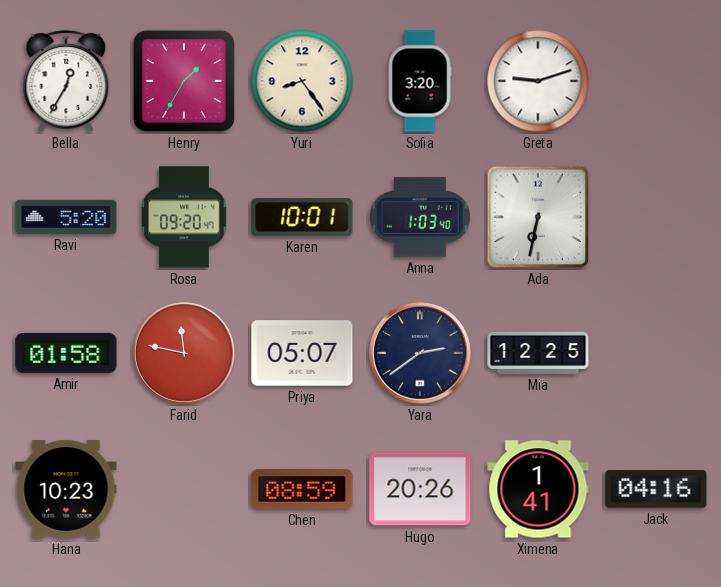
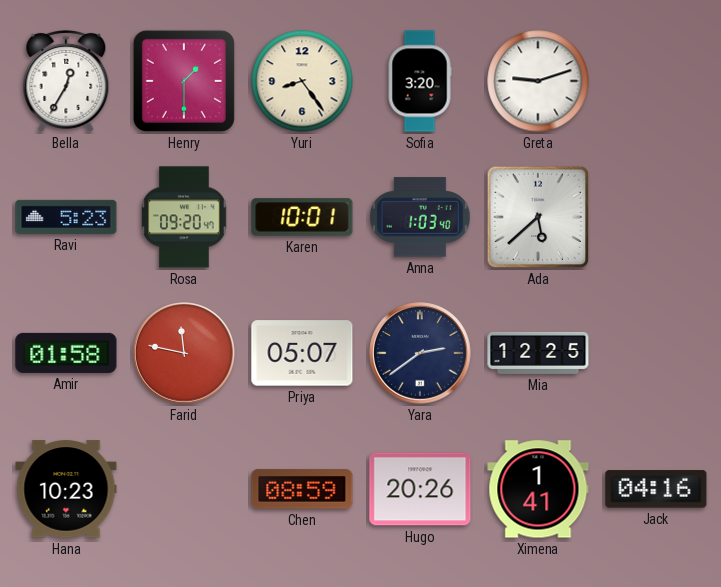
Henry: 1:35 -> 1:30 (184, 81)
Ravi: 5:20 -> 5:23 (66, 217)
Ada: 6:32 -> 5:38 (538, 217)
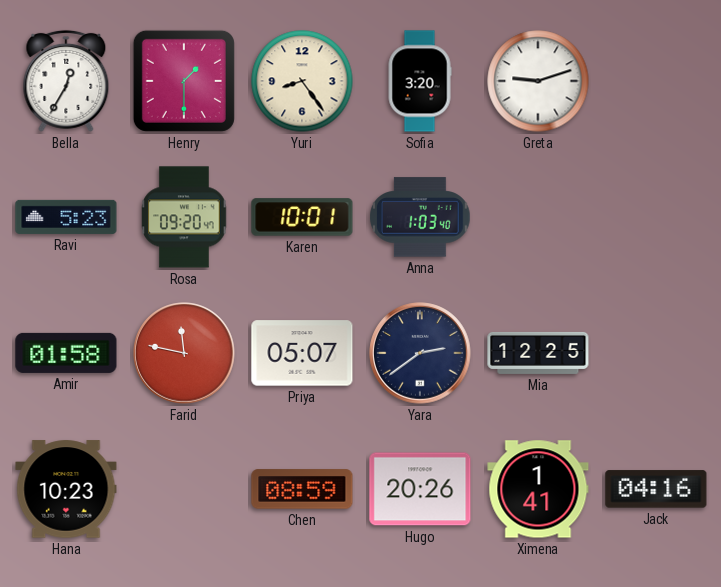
Ada: 5:38 -> none (538, 217)
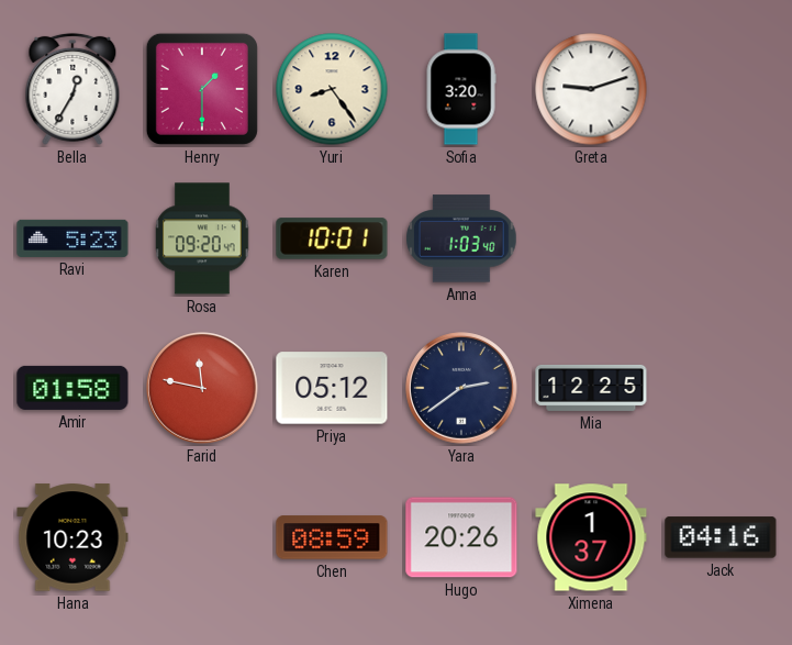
Priya: 05:07 -> 05:12 (332, 388)
Ximena: 1:41 -> 1:37 (591, 537)
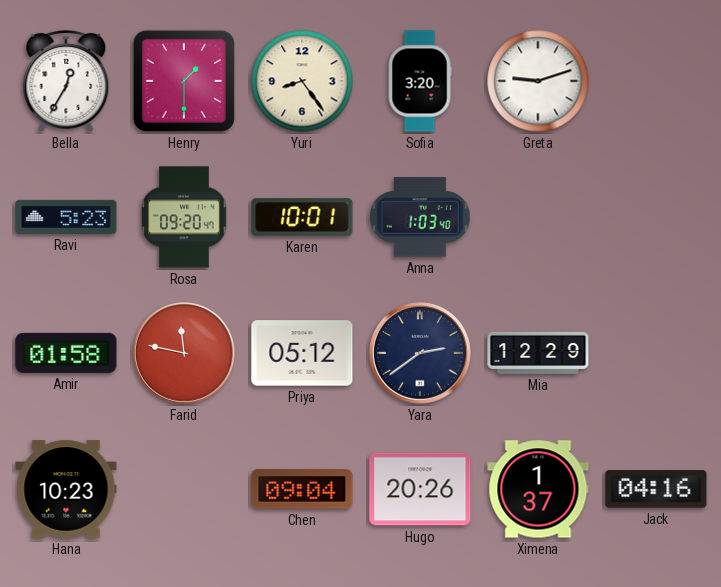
Mia: 12:25 -> 12:29 (538, 353)
Chen: 08:59 -> 09:04 (302, 489)
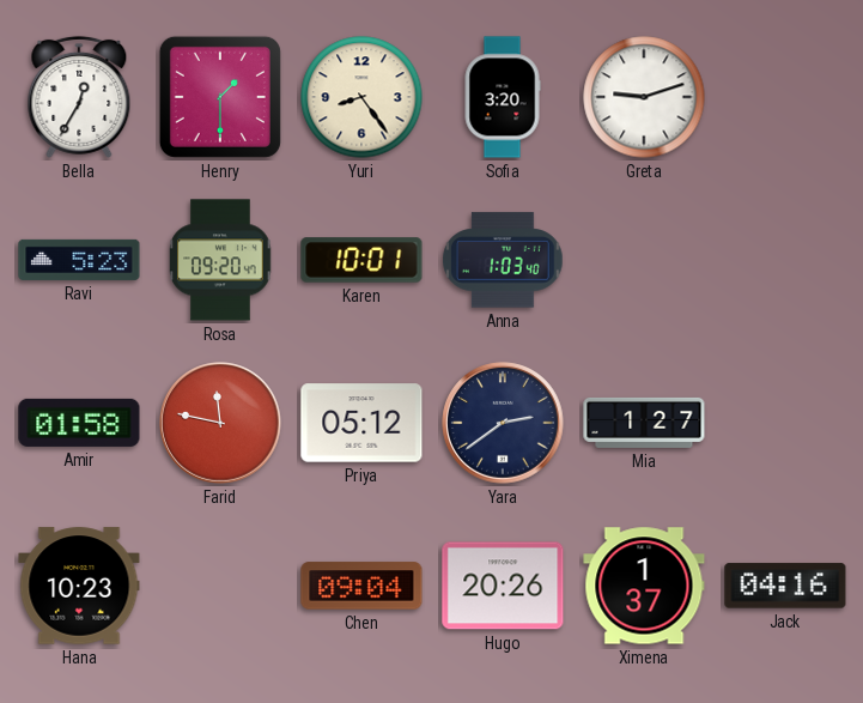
Mia: 12:29 -> 1:27 (644, 423)
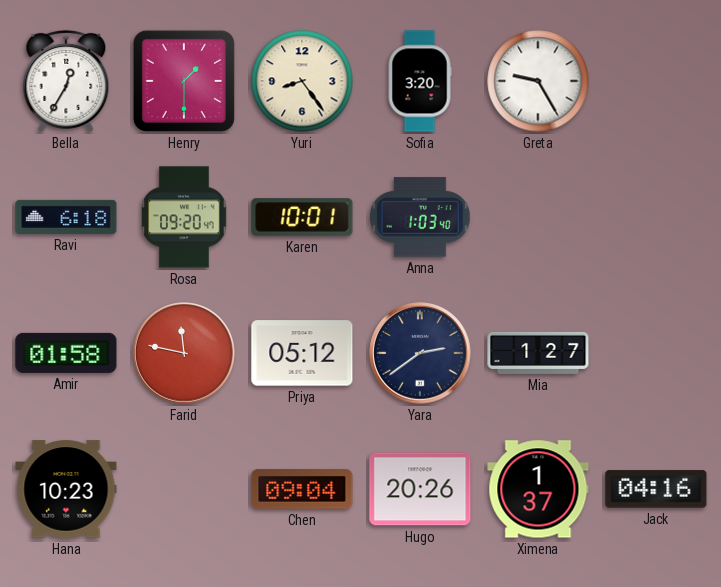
Greta: 9:12 -> 9:25 (538, 81)
Ravi: 5:23 -> 6:18 (66, 217)
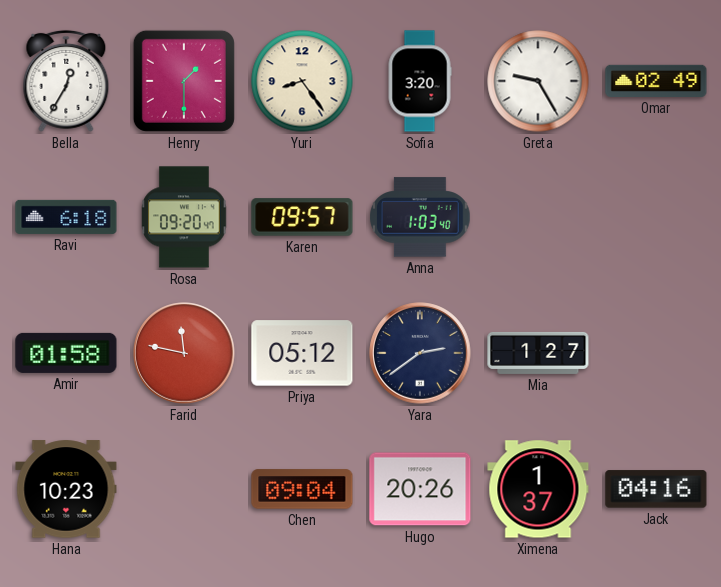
Omar: none -> 02:49 (656, 81)
Karen: 10:01 -> 09:57 (302, 217)
